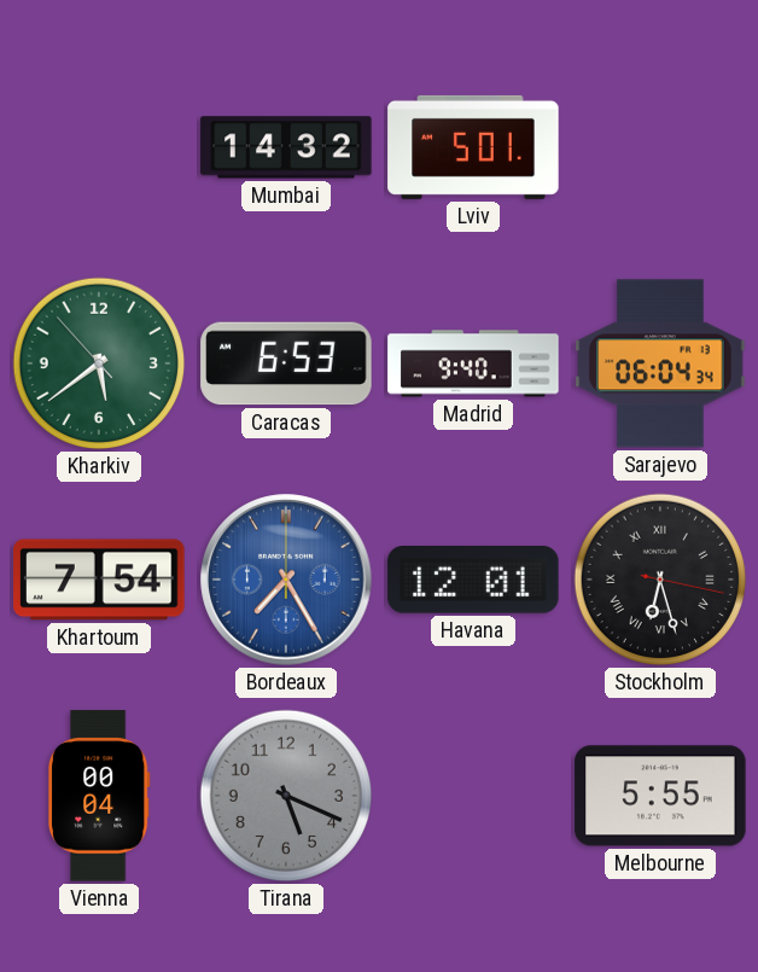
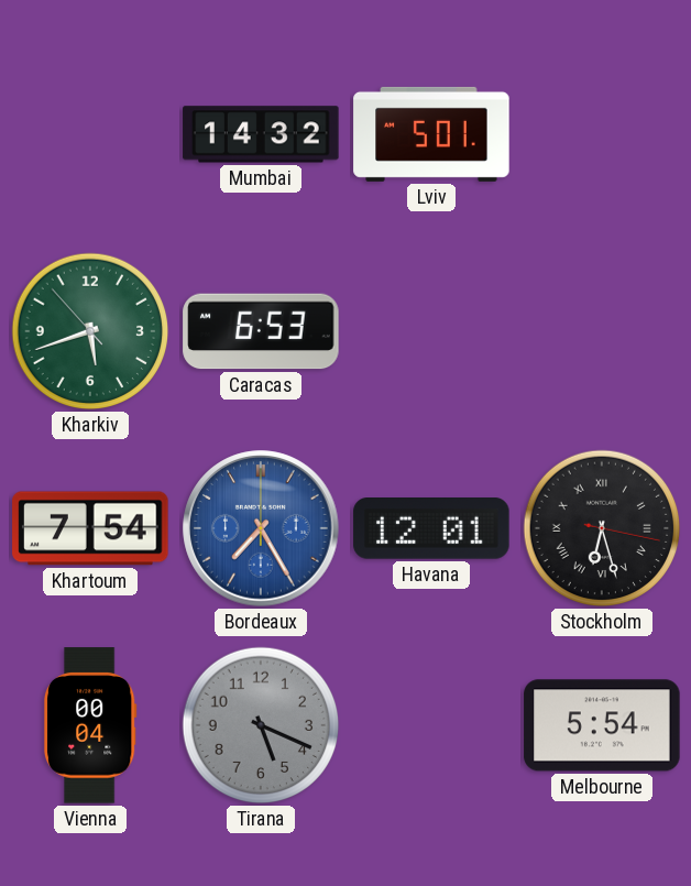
Kharkiv: 5:38 -> 5:41 (90, 331)
Madrid: 9:40 -> none (473, 363)
Sarajevo: 06:04 -> none (660, 363)
Melbourne: 5:55 -> 5:54 (602, 725)
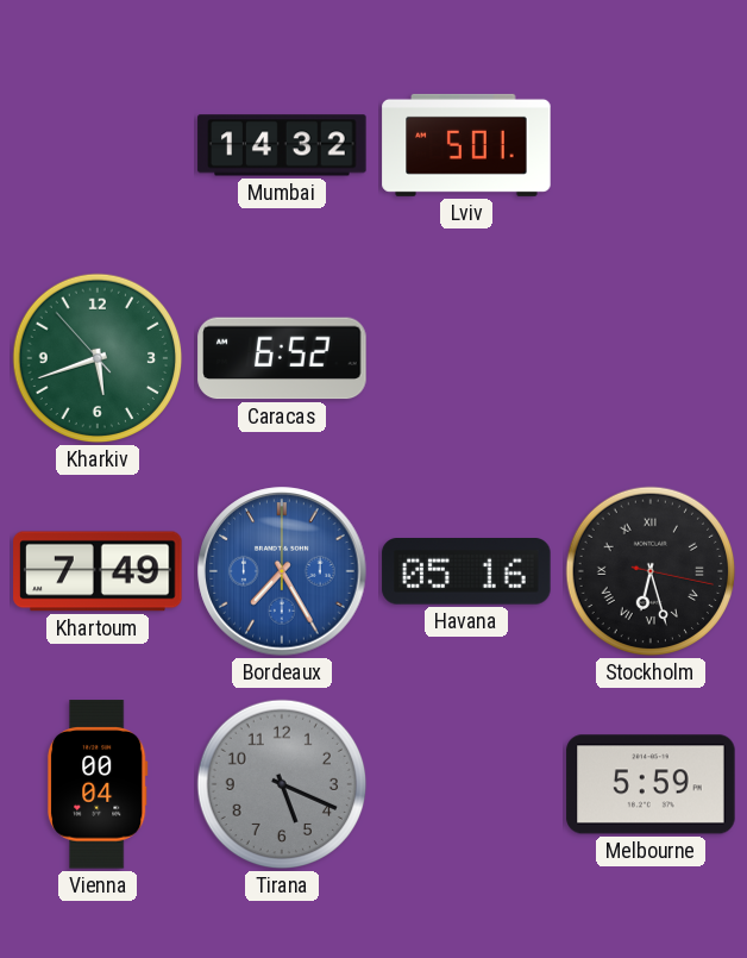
Caracas: 6:53 -> 6:52 (282, 358)
Khartoum: 7:54 -> 7:49 (98, 571)
Havana: 12:01 -> 05:16 (466, 571)
Melbourne: 5:54 -> 5:59 (651, 784)
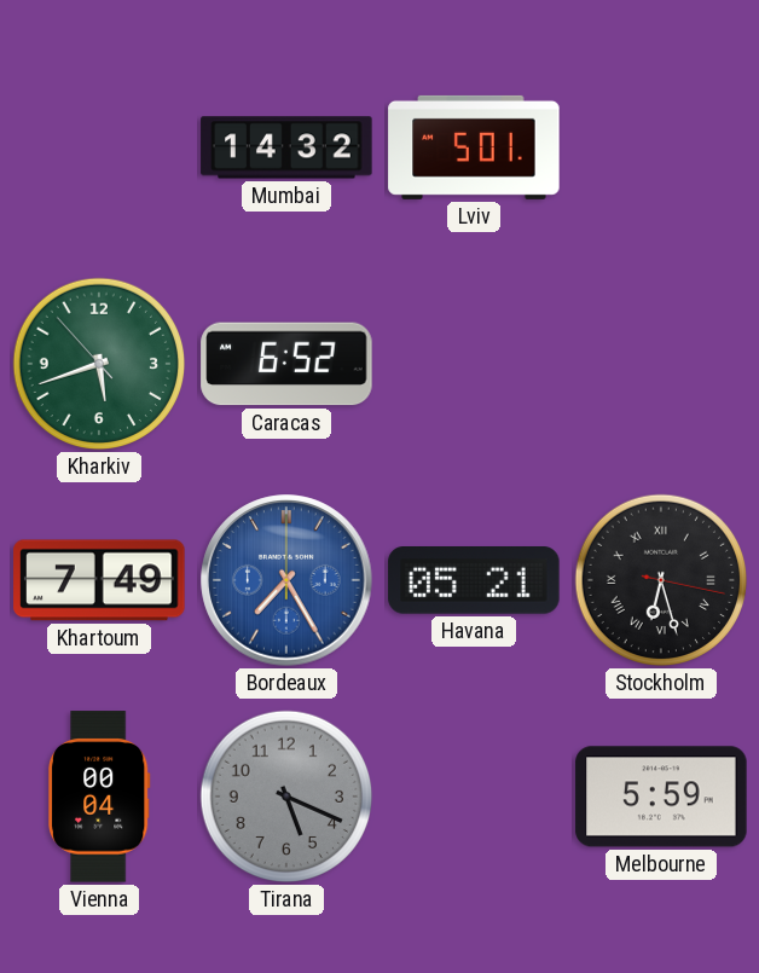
Havana: 05:16 -> 05:21 (474, 580)
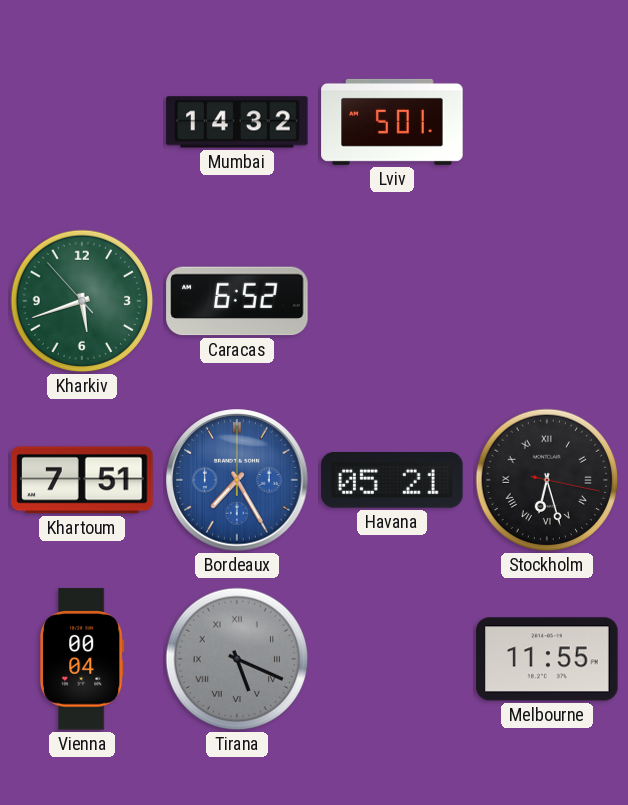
Khartoum: 7:49 -> 7:51 (82, 480)
Tirana numerals: Arabic -> Roman (237, 659)
Melbourne: 5:59 -> 11:55 (547, 659)
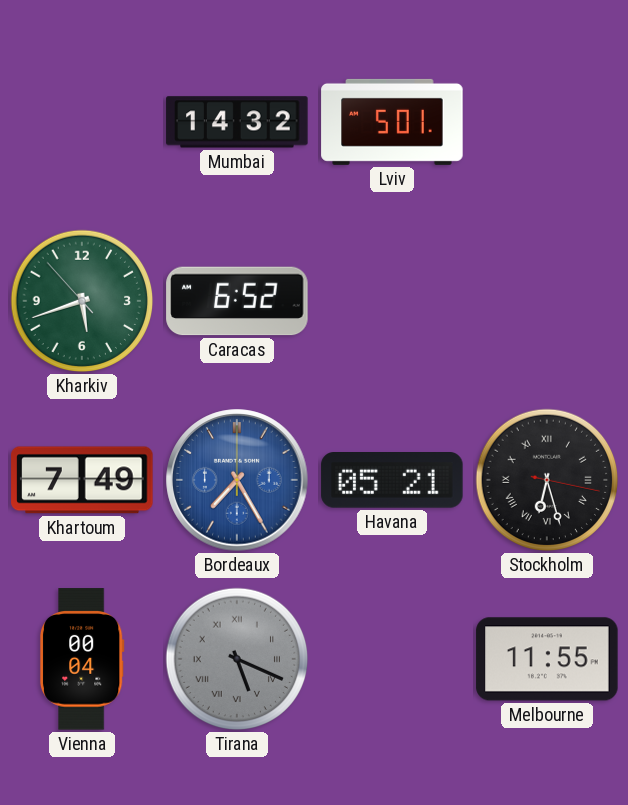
Khartoum: 7:51 -> 7:49 (82, 480)
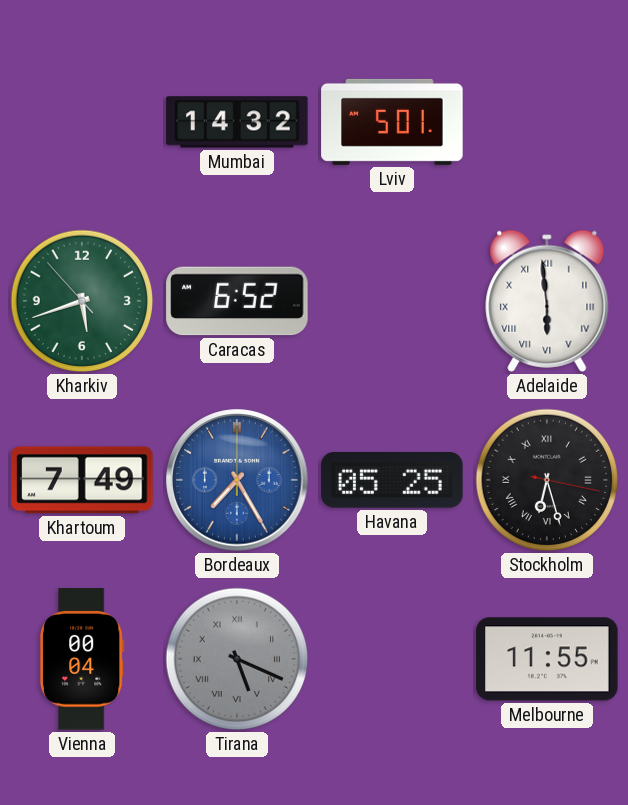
Adelaide: none -> 5:59 (547, 301)
Havana: 05:21 -> 05:25 (392, 480)
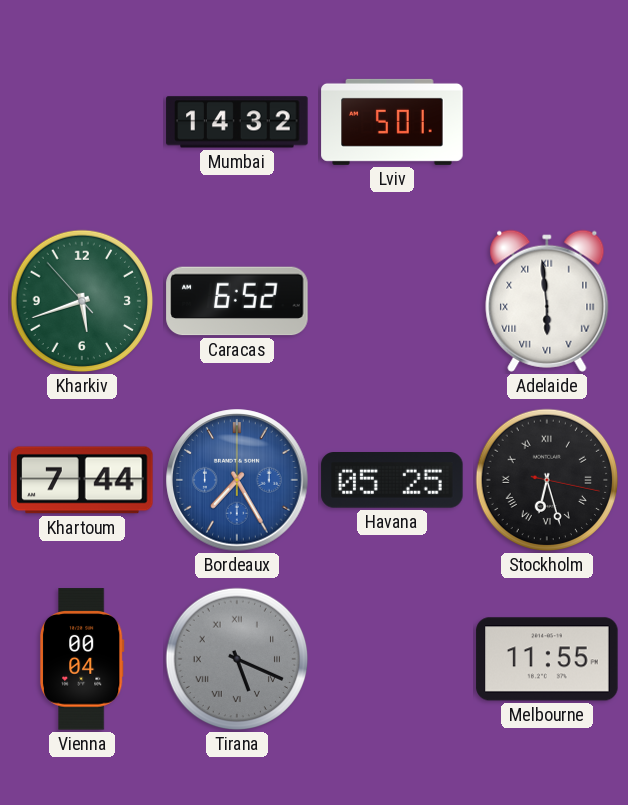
Khartoum: 7:49 -> 7:44 (82, 480)
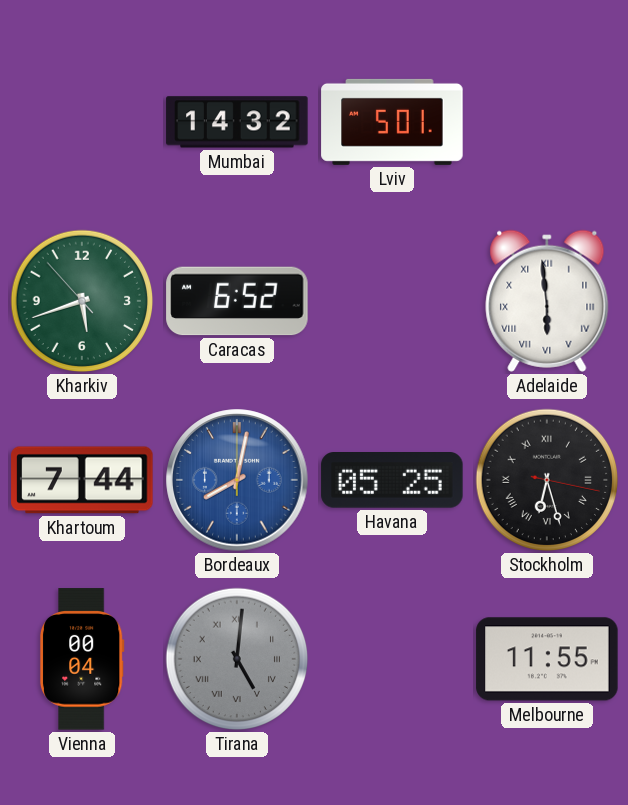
Bordeaux: 7:25 -> 8:02 (237, 480)
Tirana: 5:19 -> 5:01 (237, 659)
